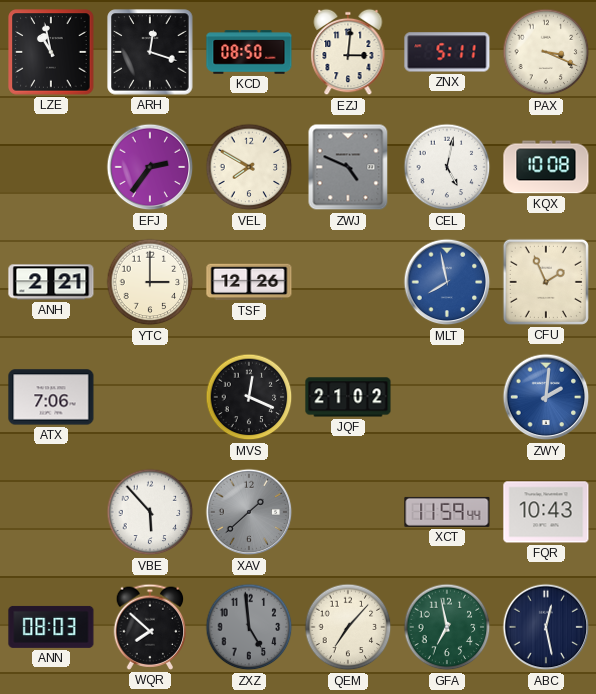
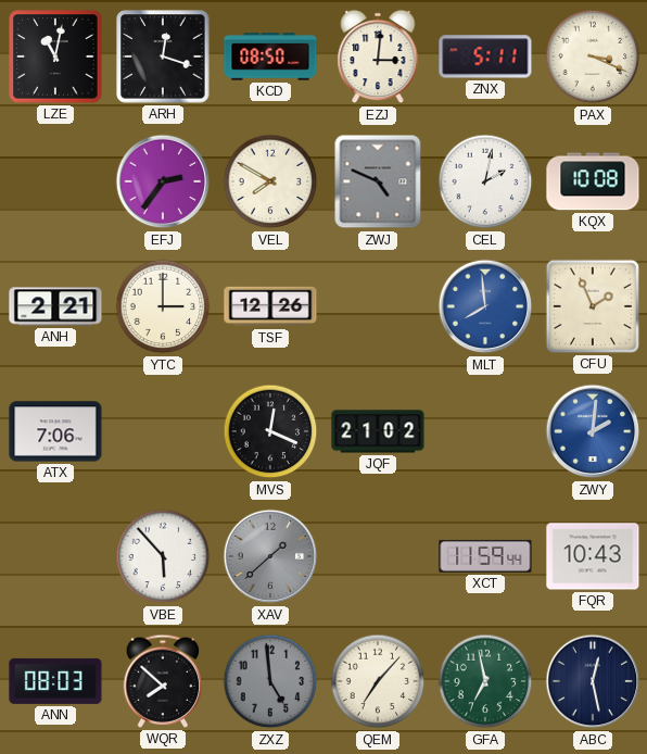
LZE: 10:58 -> 11:02 (55, 56)
CEL: 5:02 -> 2:02 (485, 181)
MLT: 7:58 -> 7:59 (485, 306)
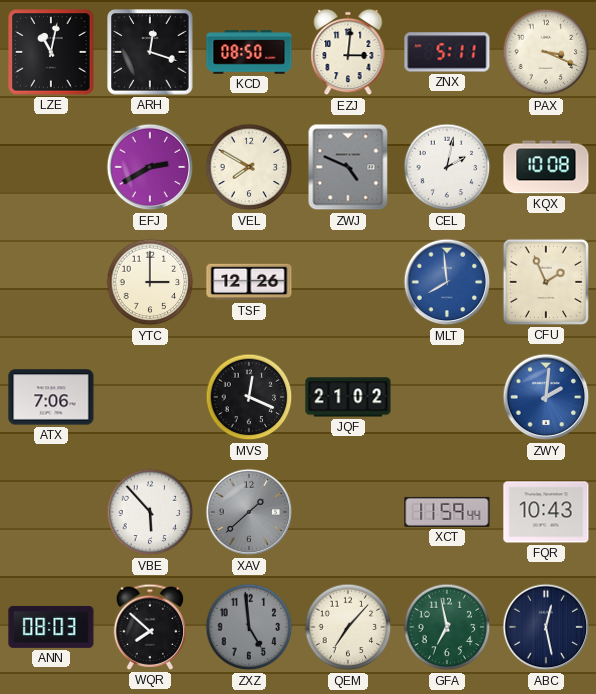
EFJ: 2:36 -> 2:40 (150, 167)
ANH: 2:21 -> none (55, 306)
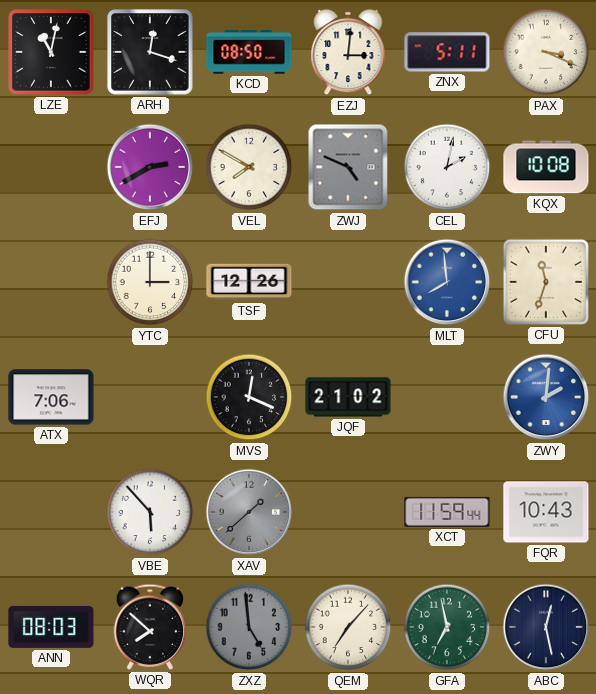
CFU: 1:56 -> 11:33 (546, 282)
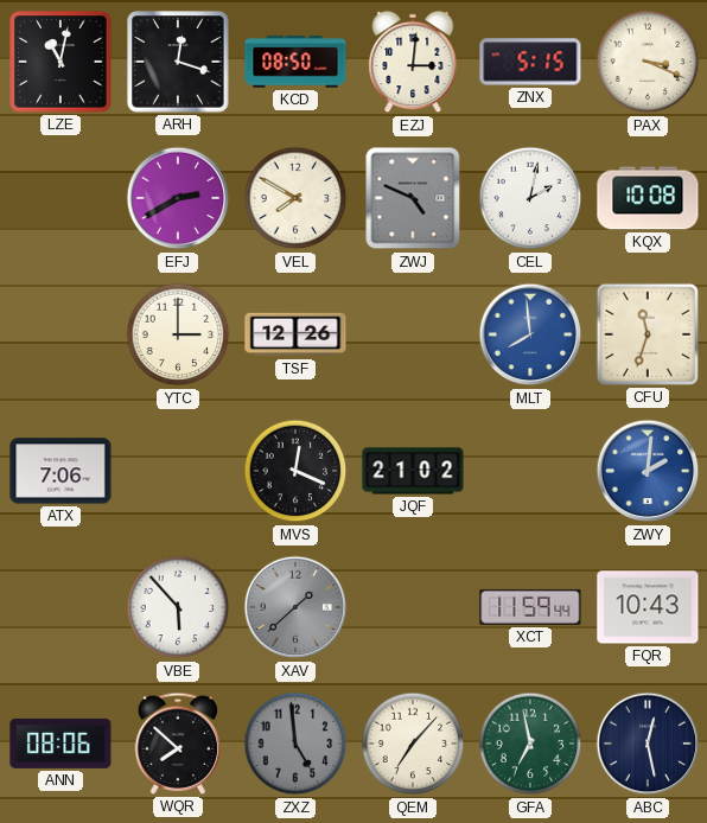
ZNX: 5:11 -> 5:15 (530, 62)
ANN: 08:03 -> 08:06 (60, 744)
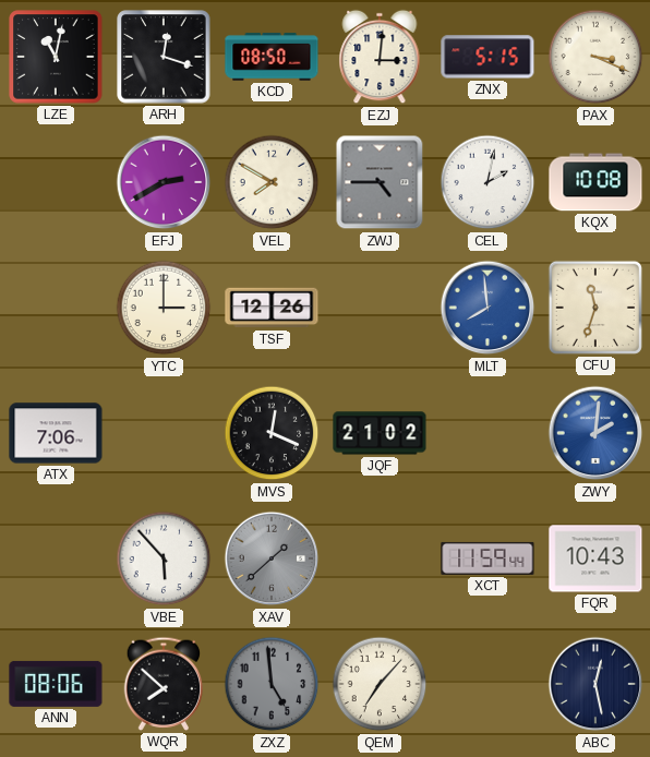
ZWJ: 4:49 -> 4:45 (380, 182)
GFA: 6:58 -> none (530, 744)
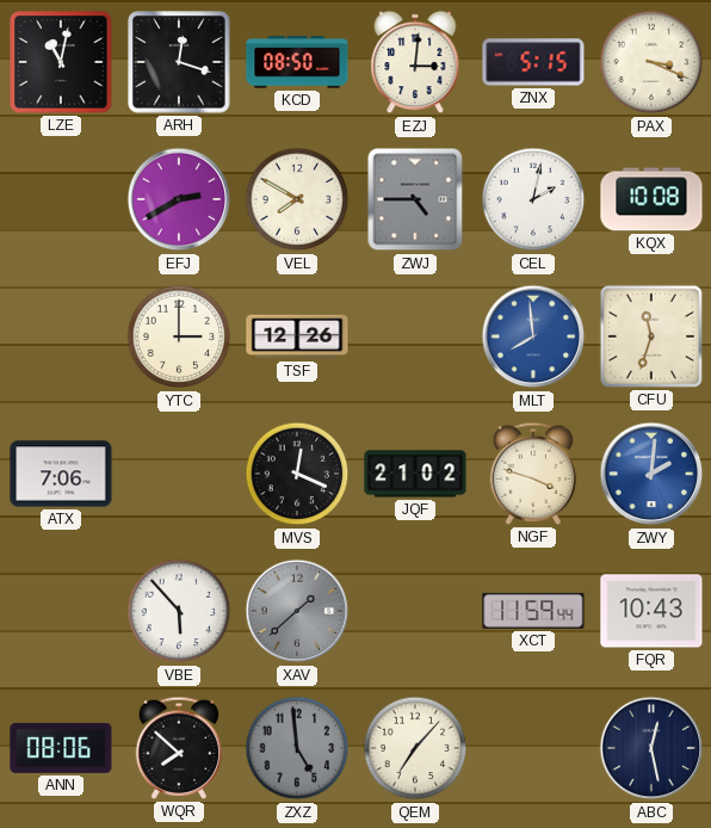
NGF: none -> 3:48 (533, 474)
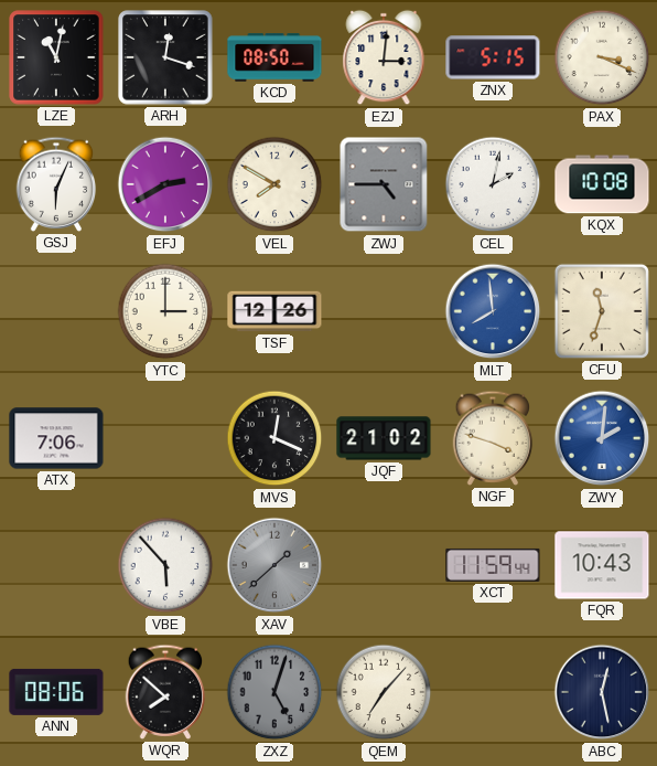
GSJ: none -> 6:04 (56, 184)
ZXZ: 4:59 -> 5:03 (274, 692)
